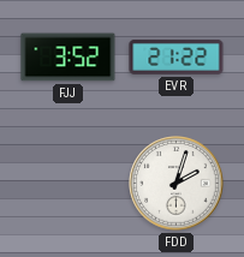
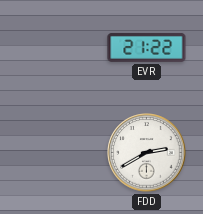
FJJ: 3:52 -> none (69, 58)
FDD: 2:03 -> 2:40 (147, 153)
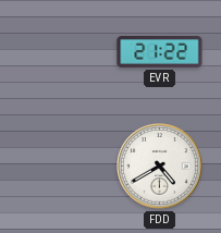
FDD: 2:40 -> 4:40 (160, 167)
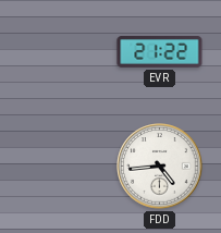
FDD: 4:40 -> 4:44 (160, 167)
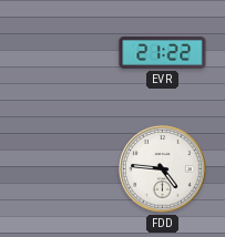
FDD: 4:44 -> 4:46 (163, 169)
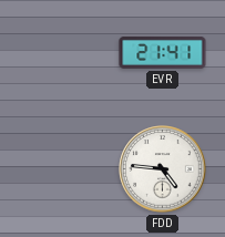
EVR: 21:22 -> 21:41 (163, 52)
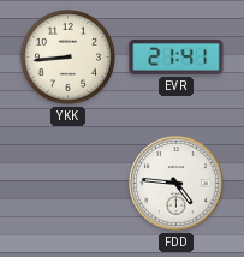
YKK: none -> 8:44 (67, 56)
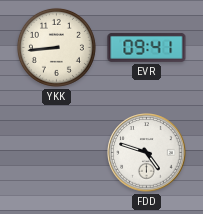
EVR: 21:41 -> 09:41 (147, 47)
FDD: 4:46 -> 4:48 (147, 153)
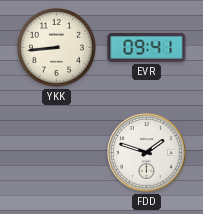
FDD: 4:48 -> 1:48 (147, 153)
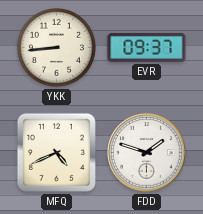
EVR: 09:41 -> 09:37 (147, 47)
MFQ: none -> 4:41 (56, 152)
